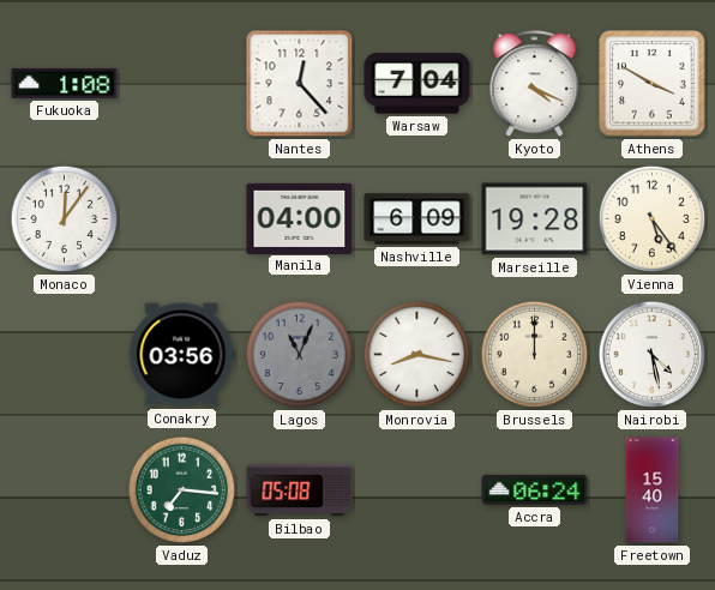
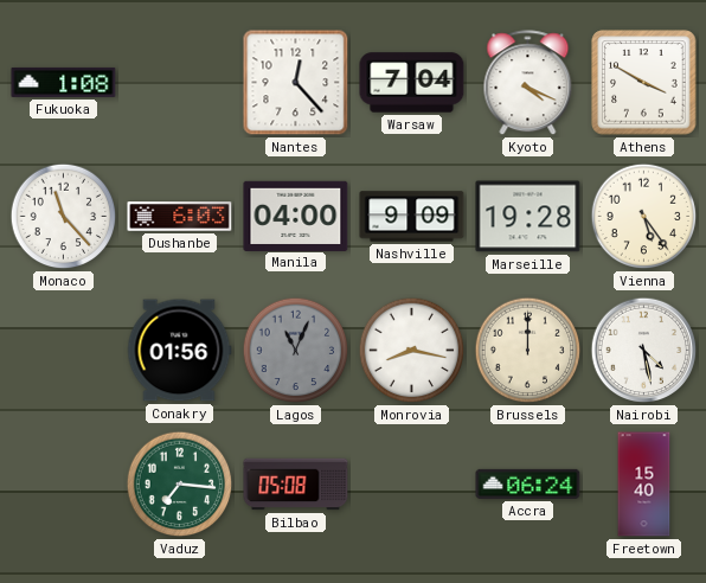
Monaco: 12:06 -> 11:23 (64, 217)
Dushanbe: none -> 6:03 (180, 217)
Nashville: 6:09 -> 9:09 (412, 217)
Conakry: 03:56 -> 01:56 (179, 351)
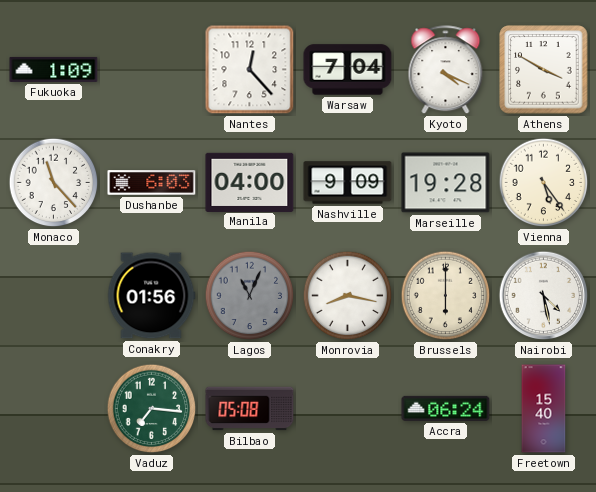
Fukuoka: 1:08 -> 1:09 (54, 69)
Brussels: 12:00 -> 6:00 (446, 296)
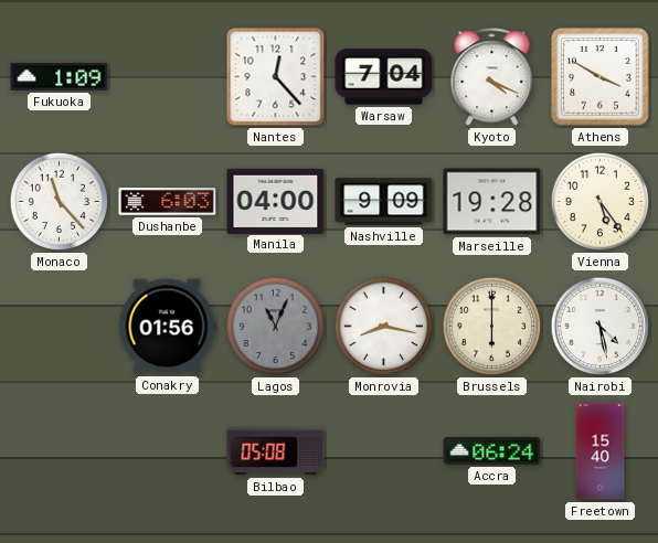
Vaduz: 7:16 -> none (152, 409)
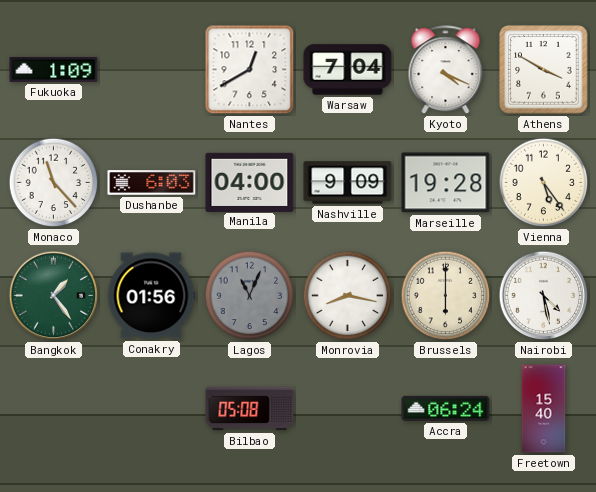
Nantes: 12:23 -> 12:40 (250, 70)
Bangkok: none -> 1:24 (54, 296)
